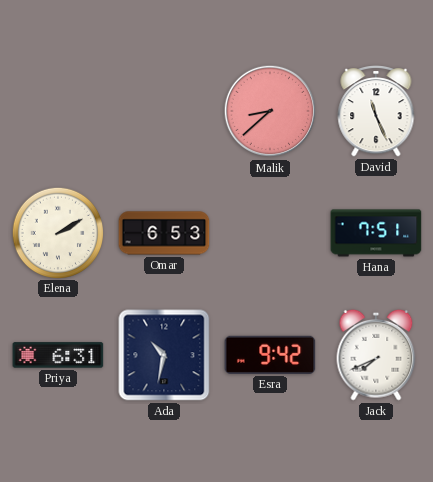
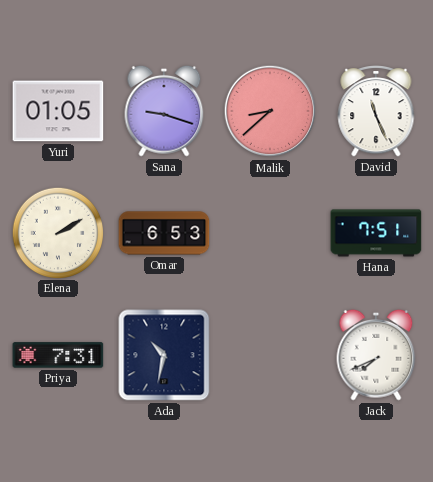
Yuri: none -> 01:05 (58, 111)
Sana: none -> 9:18 (164, 111)
Priya: 6:31 -> 7:31 (58, 355)
Esra: 9:42 -> none (270, 355)
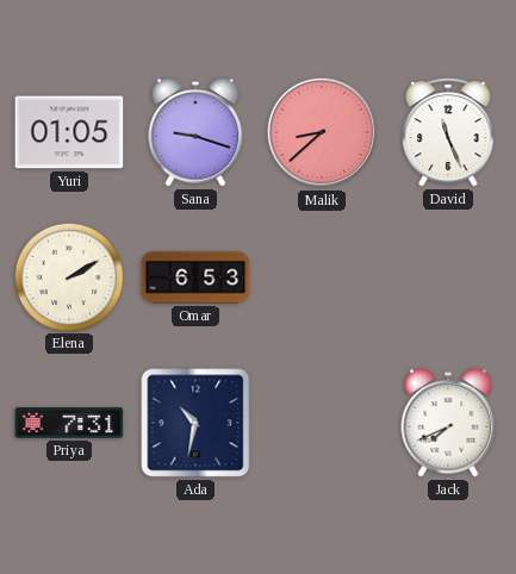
Hana: 7:51 -> none (376, 233)
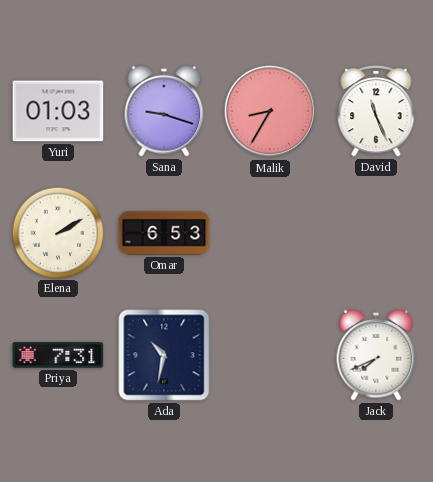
Yuri: 01:05 -> 01:03 (58, 111)
Malik: 8:38 -> 8:35 (270, 111)
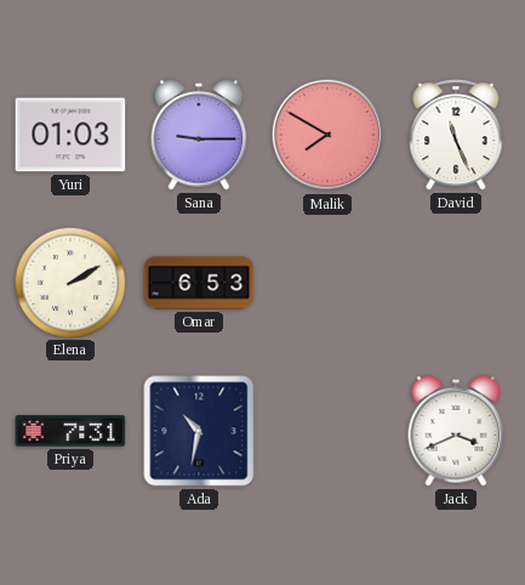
Sana: 9:18 -> 9:15 (199, 135)
Malik: 8:35 -> 7:50 (327, 135)
Jack: 7:41 -> 3:41 (456, 431)
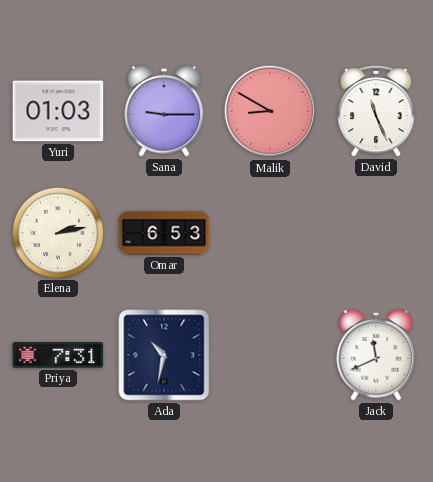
Malik: 7:50 -> 8:50 (270, 111)
Elena: 2:10 -> 2:13 (57, 232)
Jack: 3:41 -> 11:41 (376, 355)
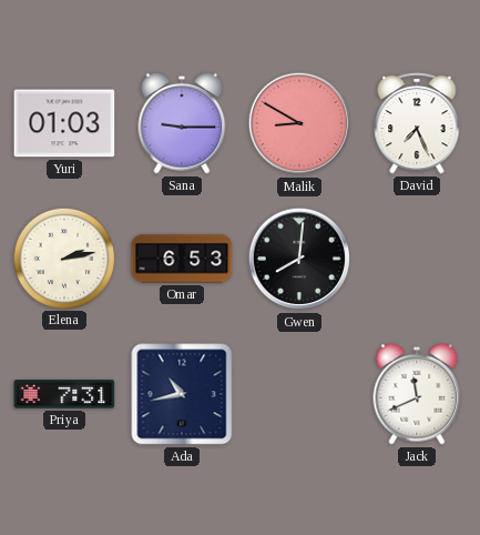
David: 11:26 -> 7:26 (417, 124)
Gwen: none -> 8:01 (299, 259)
Ada: 10:32 -> 10:43 (182, 394)
